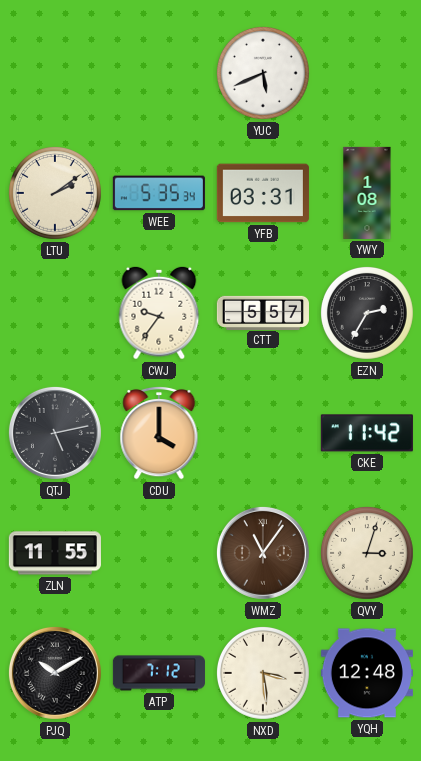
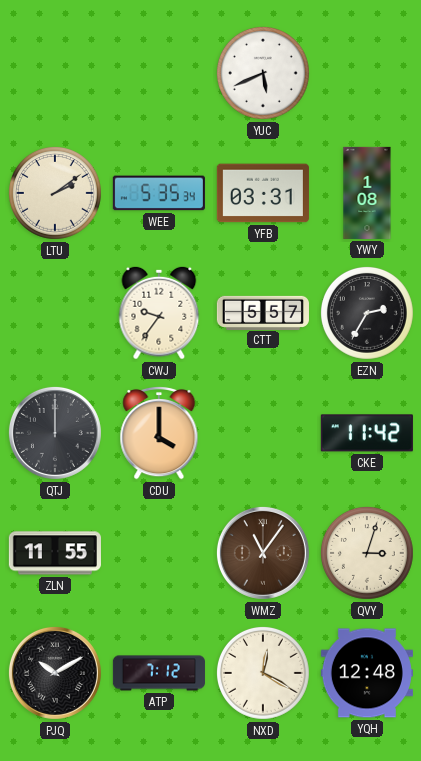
QTJ: 5:13 -> 12:00 (55, 433)
NXD: 3:29 -> 12:20 (263, 673)
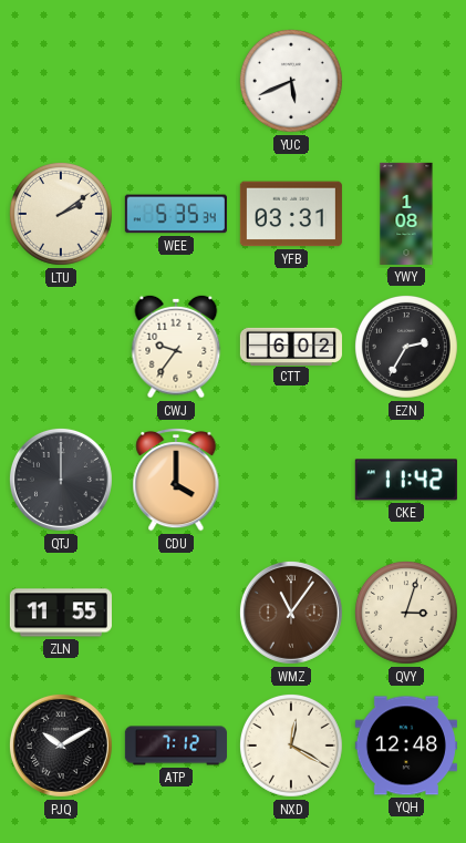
CTT: 5:57 -> 6:02 (291, 346)
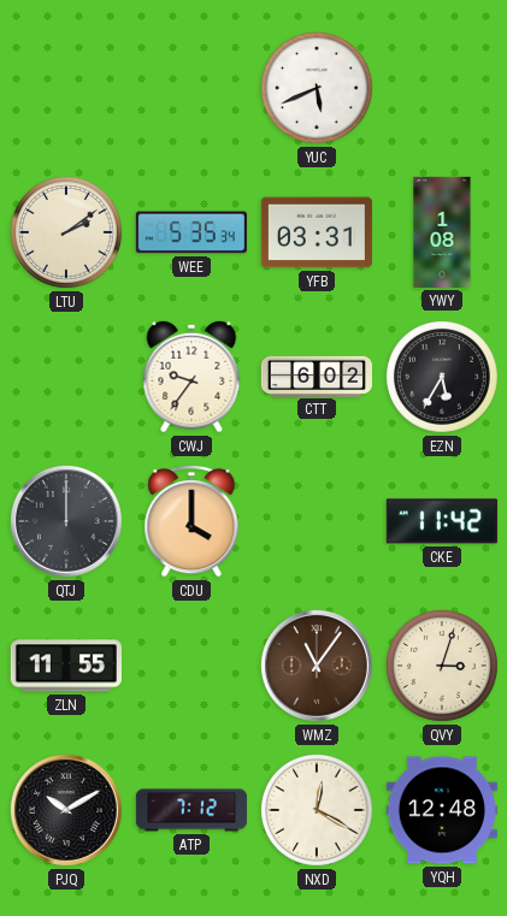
EZN: 2:35 -> 5:35 (442, 377)
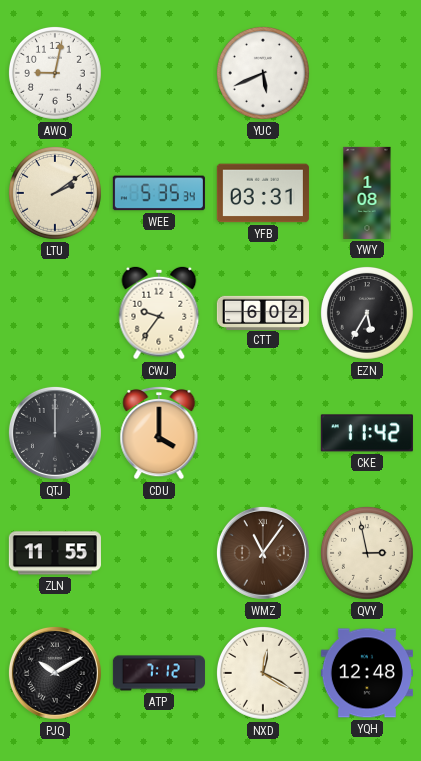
AWQ: none -> 9:02 (55, 73)
QVY: 3:03 -> 2:58 (367, 553)
